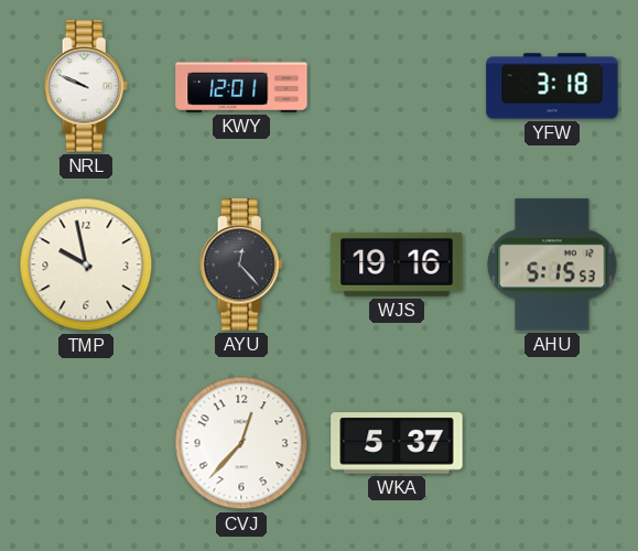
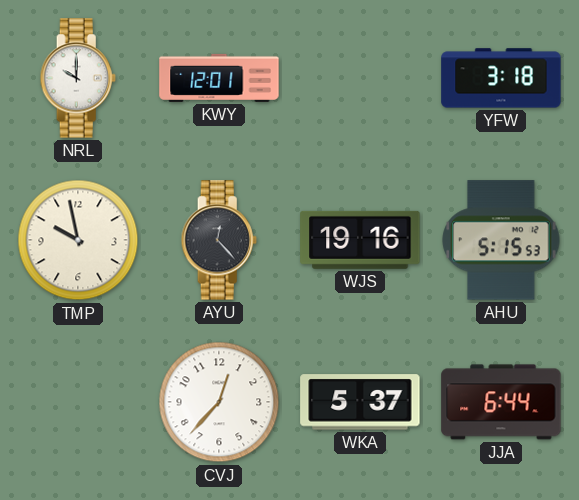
NRL: 9:49 -> 10:00 (78, 78)
JJA: none -> 6:44 (501, 402)
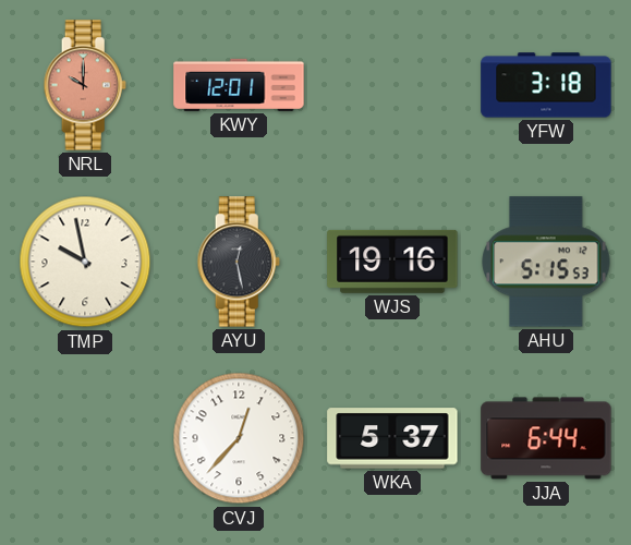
NRL dial: white -> salmon (85, 85)
AYU: 12:23 -> 12:28 (239, 262)
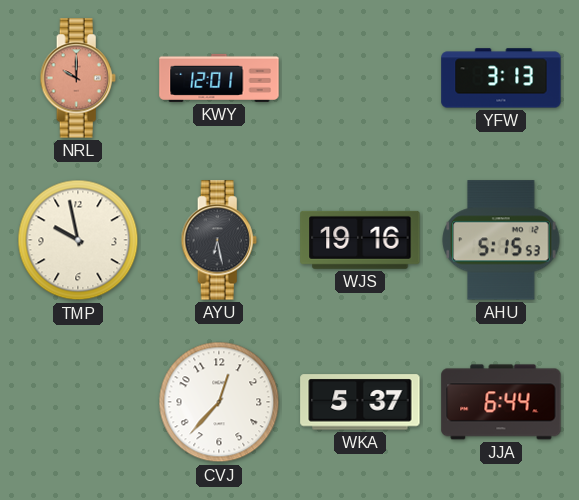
YFW: 3:18 -> 3:13 (501, 78)
AYU: 12:28 -> 6:28 (219, 240)
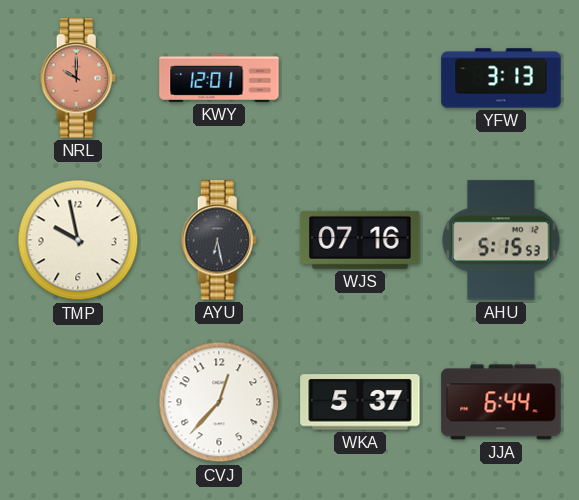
WJS: 19:16 -> 07:16 (360, 240)
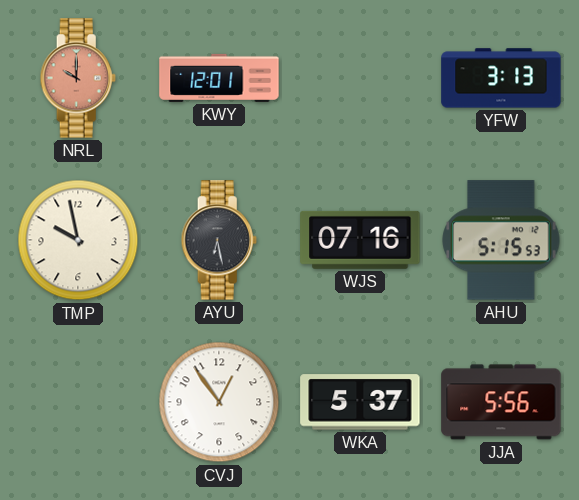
CVJ: 12:37 -> 12:54 (219, 402)
JJA: 6:44 -> 5:56 (501, 402)
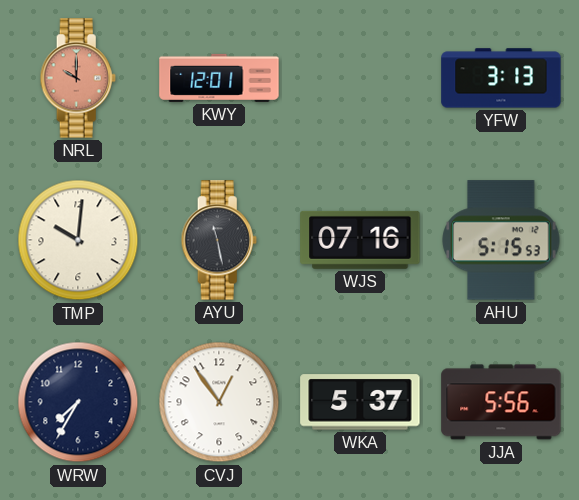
TMP: 9:58 -> 10:01 (78, 240)
AYU: 6:28 -> 11:28 (219, 240)
WRW: none -> 7:35 (78, 402)
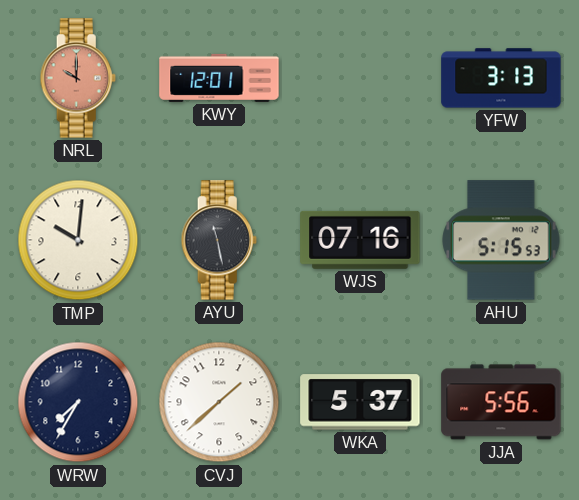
CVJ: 12:54 -> 1:38 (219, 402)
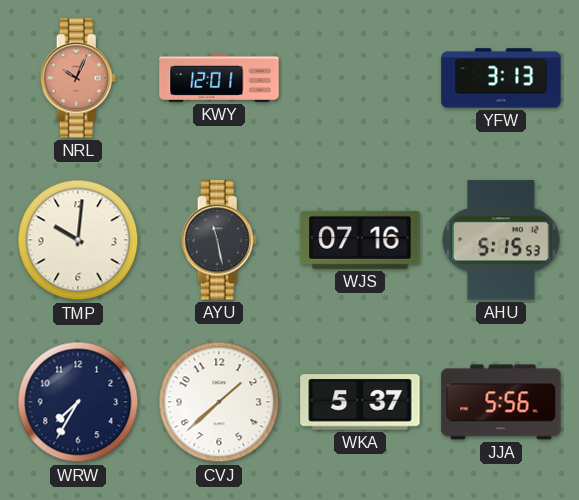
NRL: 10:00 -> 10:04 (78, 78)
